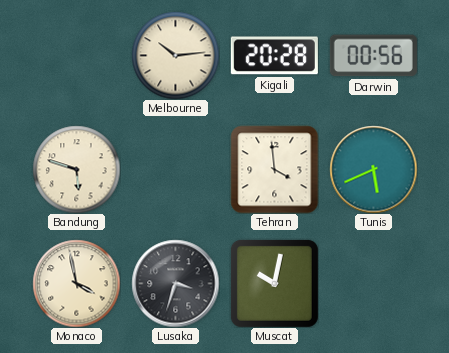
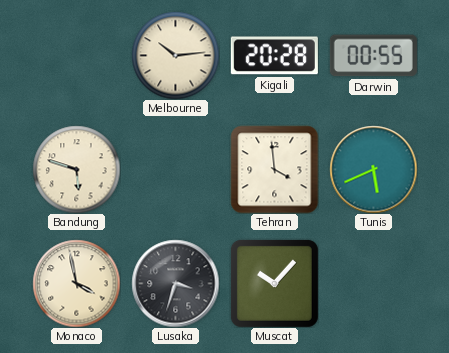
Darwin: 00:56 -> 00:55 (373, 56)
Muscat: 10:02 -> 10:07 (274, 283)
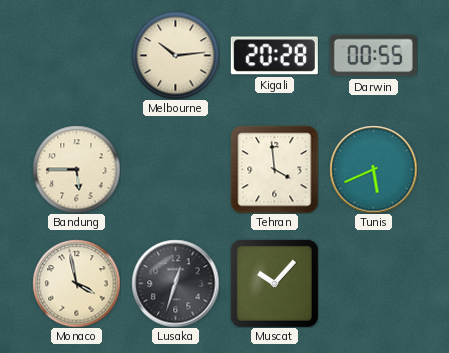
Bandung: 5:48 -> 5:45 (76, 169)
Lusaka: 3:33 -> 12:33 (175, 283)
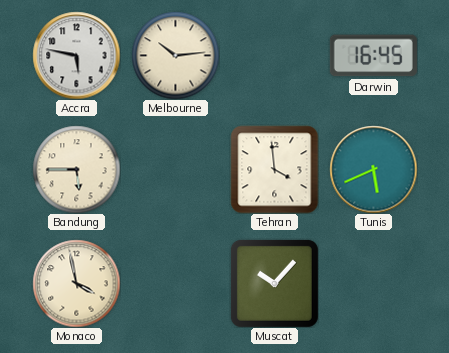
Accra: none -> 5:47 (76, 55)
Kigali: 20:28 -> none (274, 56)
Darwin: 00:55 -> 16:45 (373, 56)
Lusaka: 12:33 -> none (175, 283)
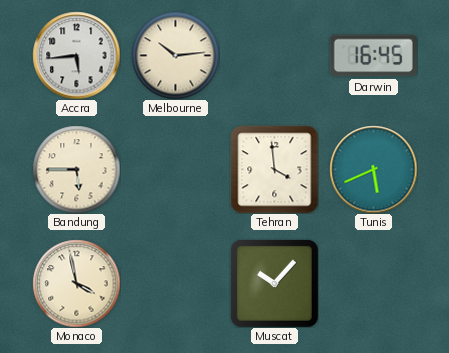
Accra: 5:47 -> 5:44 (76, 55)
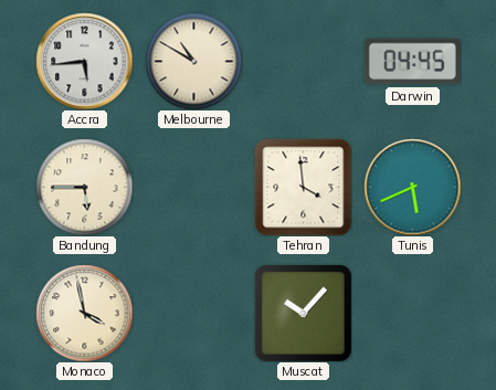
Melbourne: 10:14 -> 10:50 (193, 61)
Darwin: 16:45 -> 04:45 (412, 62)
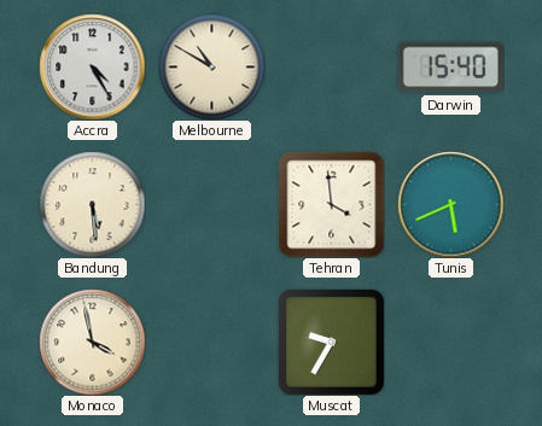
Accra: 5:44 -> 4:25 (92, 66)
Darwin: 04:45 -> 15:40 (450, 68)
Bandung: 5:45 -> 5:29 (92, 204)
Muscat: 10:07 -> 9:35 (331, 342)
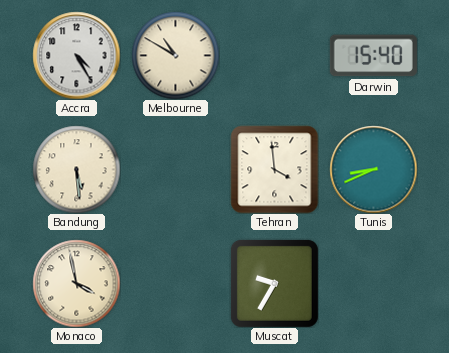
Tunis: 5:41 -> 8:41 (373, 169)
